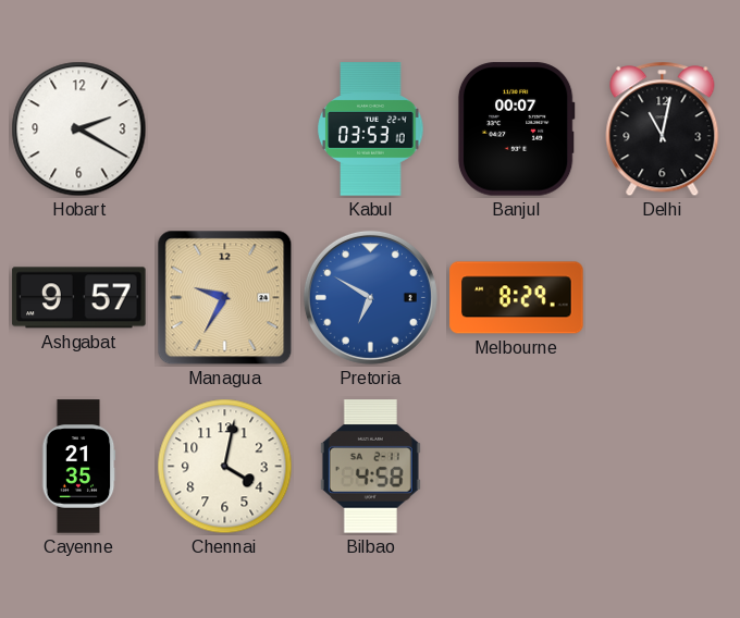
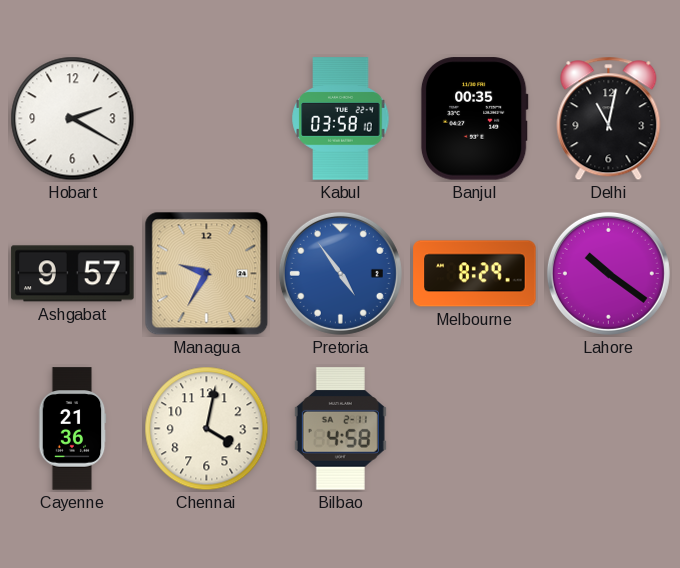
Kabul: 03:53 -> 03:58 (341, 119)
Banjul: 00:07 -> 00:35 (474, 119)
Pretoria: 6:50 -> 4:54 (340, 273)
Lahore: none -> 10:21 (608, 273)
Cayenne: 21:35 -> 21:36 (72, 429)
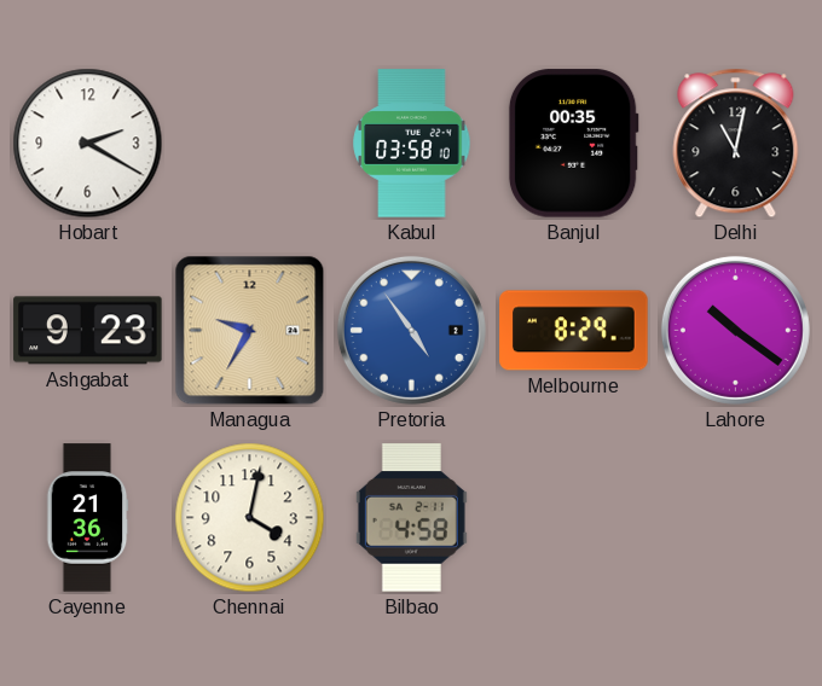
Ashgabat: 9:57 -> 9:23 (88, 331)
